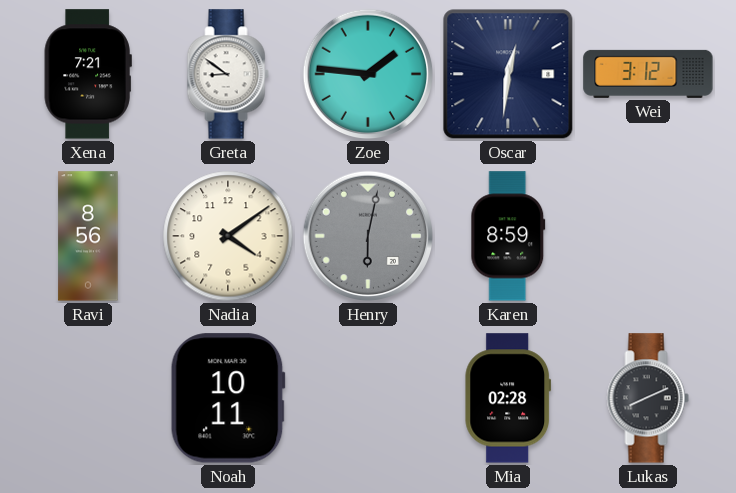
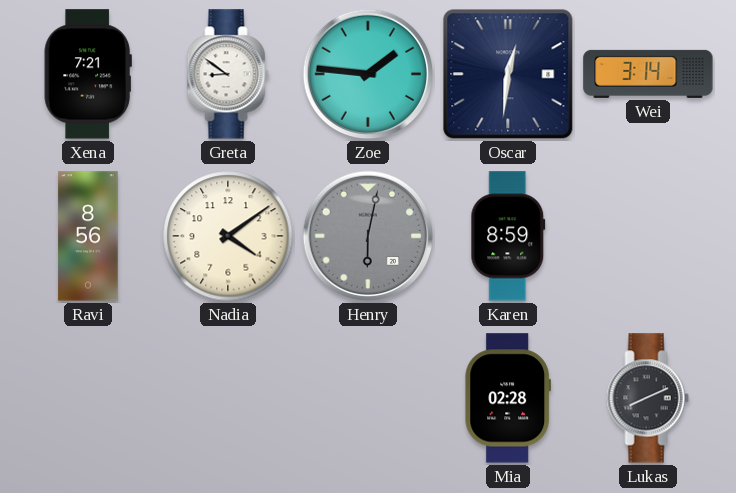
Wei: 3:12 -> 3:14 (648, 74)
Noah: 10:11 -> none (228, 398)
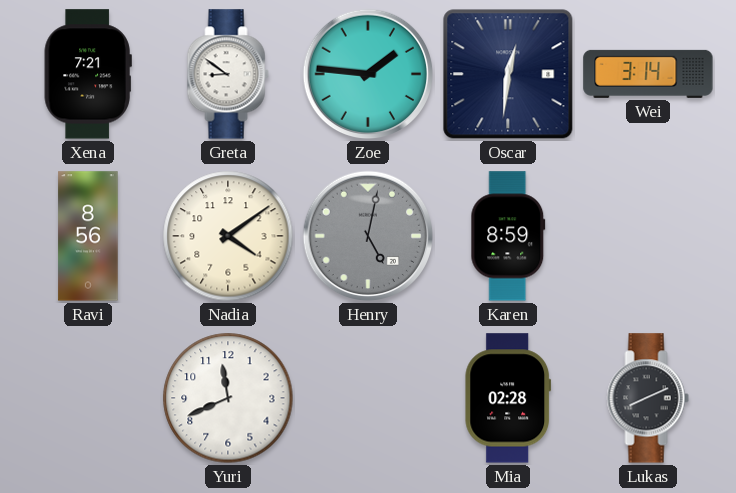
Henry: 6:02 -> 5:02 (368, 236)
Yuri: none -> 11:41 (228, 398)
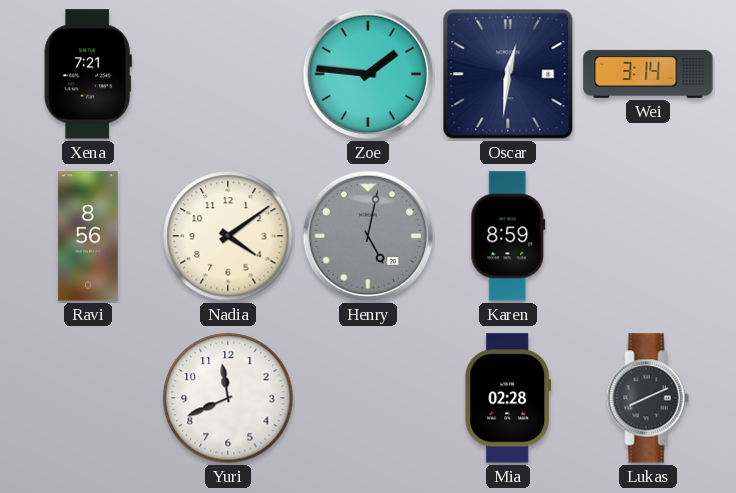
Greta: 8:51 -> none (228, 74)
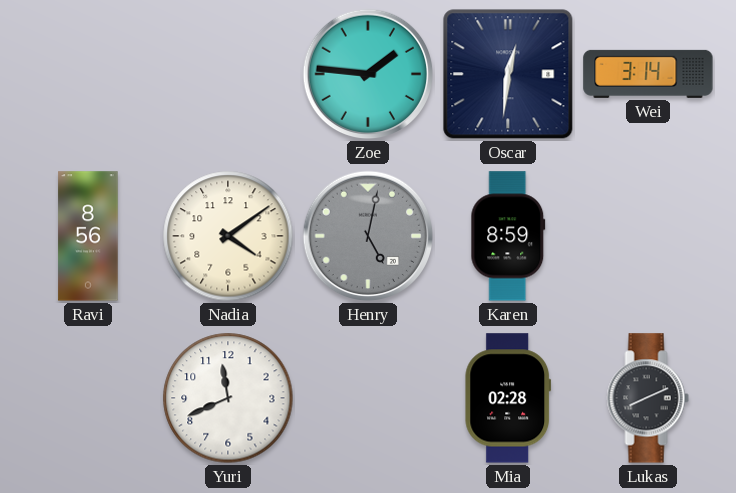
Xena: 7:21 -> none (88, 74)
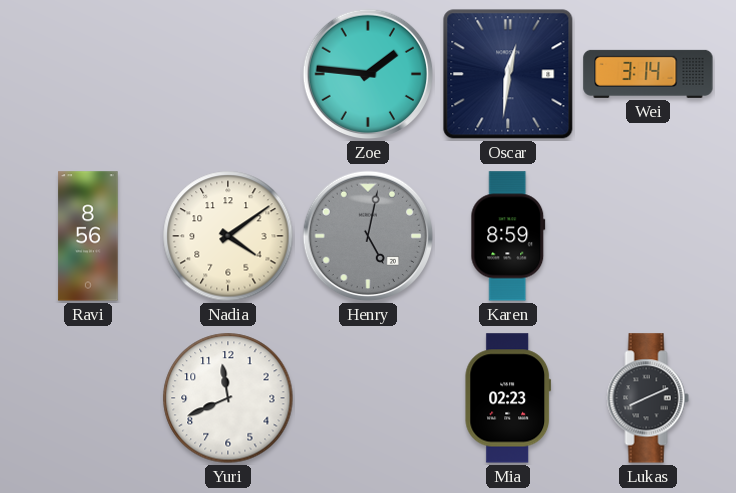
Mia: 02:28 -> 02:23 (508, 398)
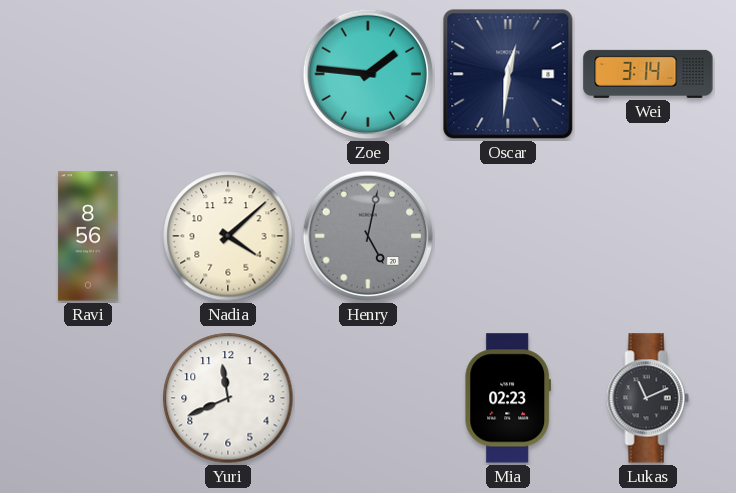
Nadia: 4:09 -> 4:08 (228, 236)
Karen: 8:59 -> none (508, 236)
Lukas: 8:11 -> 11:11 (648, 398)
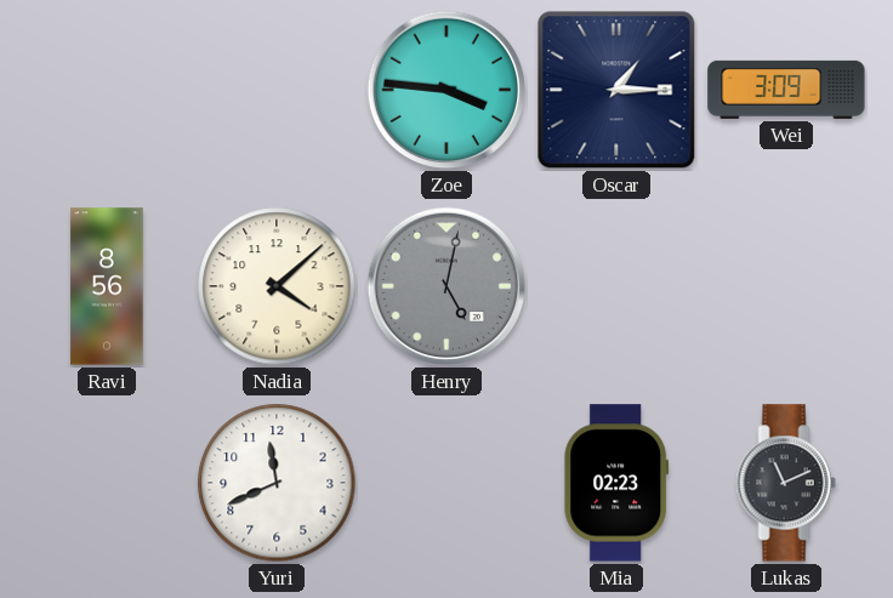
Zoe: 1:46 -> 3:46 (447, 90)
Oscar: 12:31 -> 1:15 (616, 90)
Wei: 3:14 -> 3:09 (786, 90)
